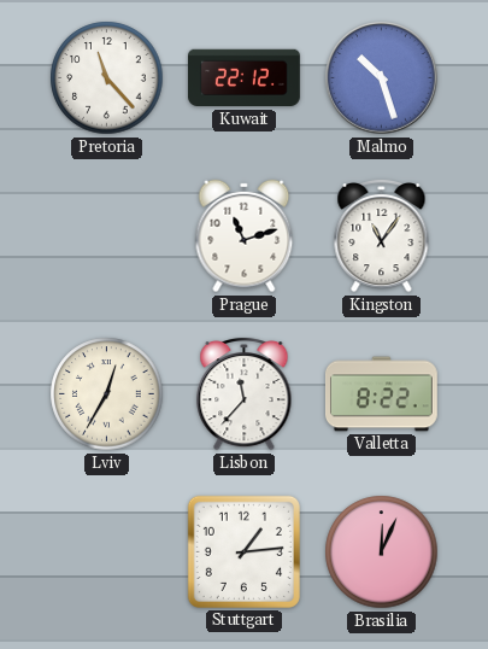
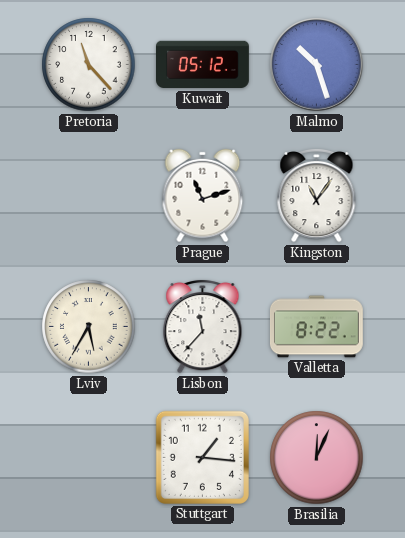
Kuwait: 22:12 -> 05:12 (203, 65)
Lviv: 12:35 -> 5:35 (89, 327)
Stuttgart: 1:14 -> 1:16 (202, 457)
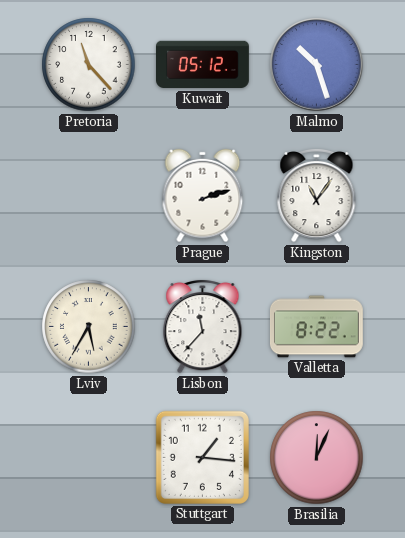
Prague: 11:12 -> 2:12 (203, 196)
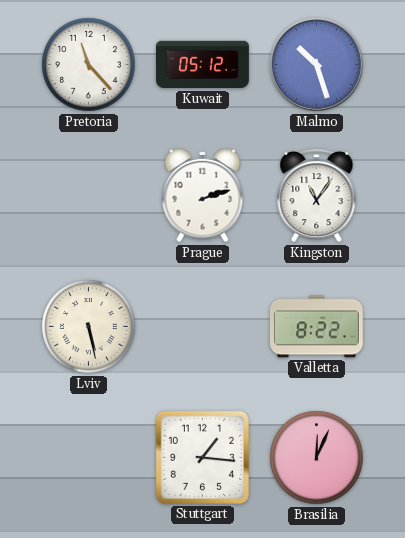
Lviv: 5:35 -> 5:28 (89, 327)
Lisbon: 11:37 -> none (203, 326)
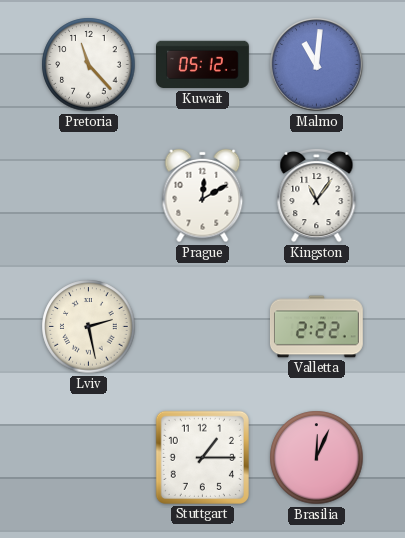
Malmo: 10:27 -> 11:01 (317, 65)
Prague: 2:12 -> 12:10 (203, 196)
Lviv: 5:28 -> 2:28 (89, 327)
Valletta: 8:22 -> 2:22 (316, 327)
Stuttgart: 1:16 -> 1:15 (202, 457)
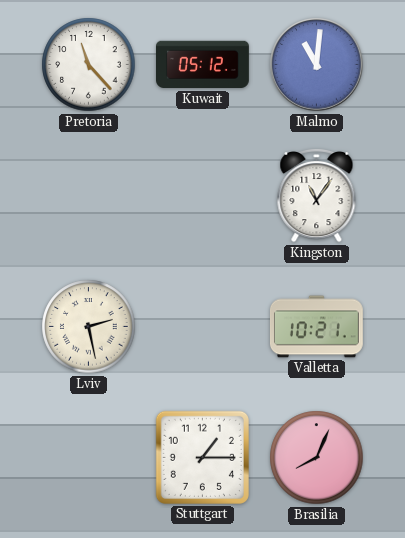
Prague: 12:10 -> none (203, 196)
Valletta: 2:22 -> 10:21 (316, 327)
Brasilia: 12:04 -> 8:04 (317, 458)
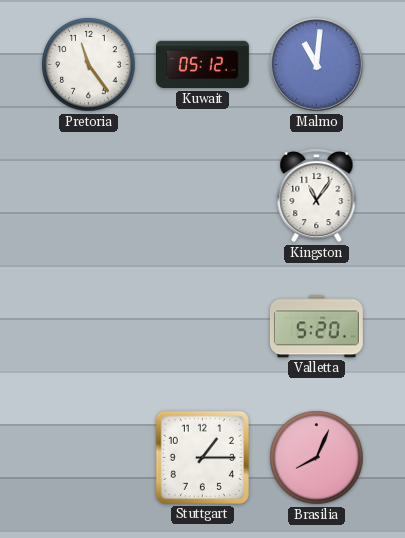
Pretoria: 11:23 -> 11:24 (89, 65)
Lviv: 2:28 -> none (89, 327)
Valletta: 10:21 -> 5:20 (316, 327)
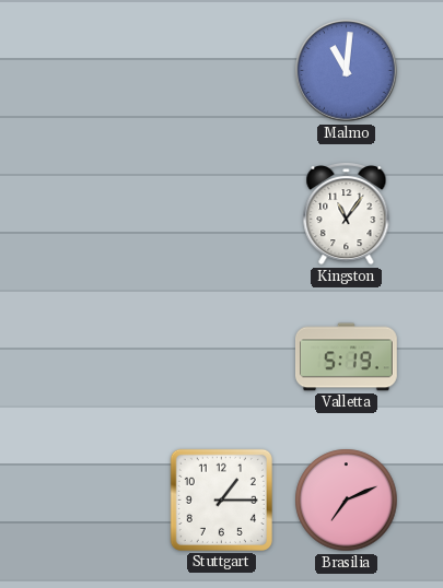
Pretoria: 11:24 -> none (89, 65)
Kuwait: 05:12 -> none (203, 65)
Valletta: 5:20 -> 5:19 (346, 357)
Brasilia: 8:04 -> 7:11 (347, 501)
